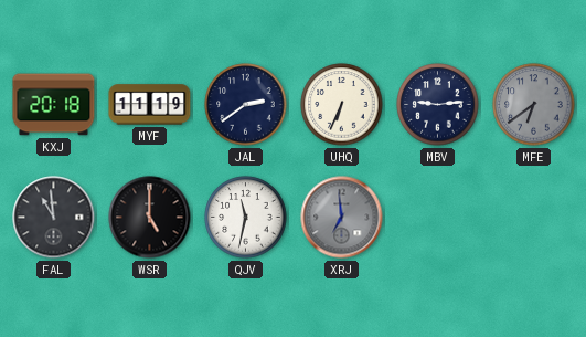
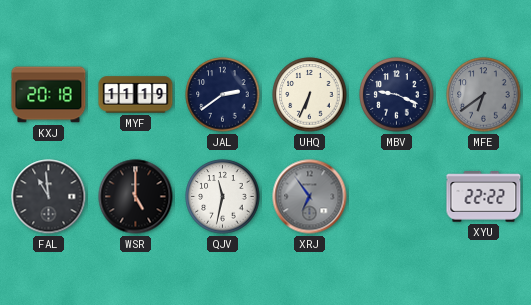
MBV: 9:14 -> 9:19 (397, 95)
XRJ: 6:59 -> 6:54 (310, 197)
XYU: none -> 22:22 (484, 197)
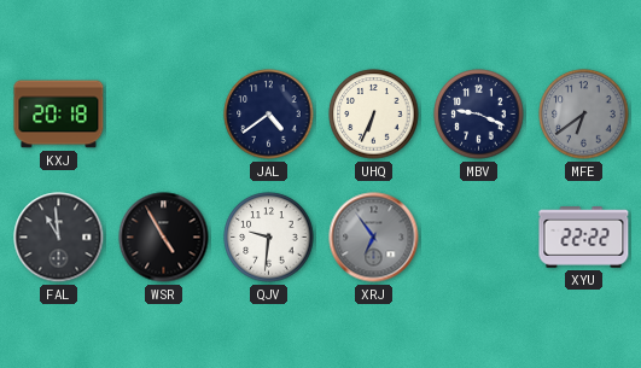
MYF: 11:19 -> none (136, 95)
JAL: 2:39 -> 4:39 (269, 115)
WSR: 5:00 -> 4:55 (164, 238)
QJV: 11:32 -> 9:31 (269, 238)
